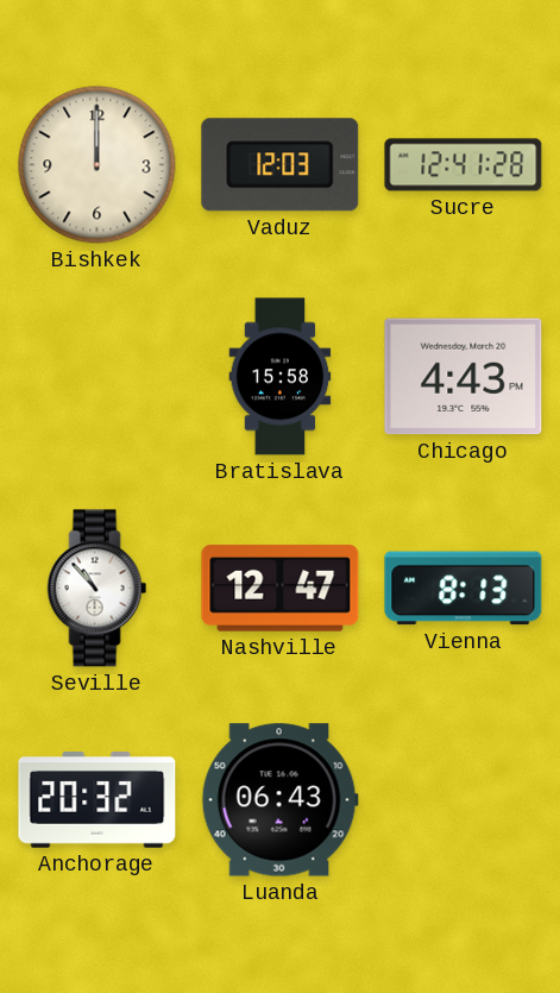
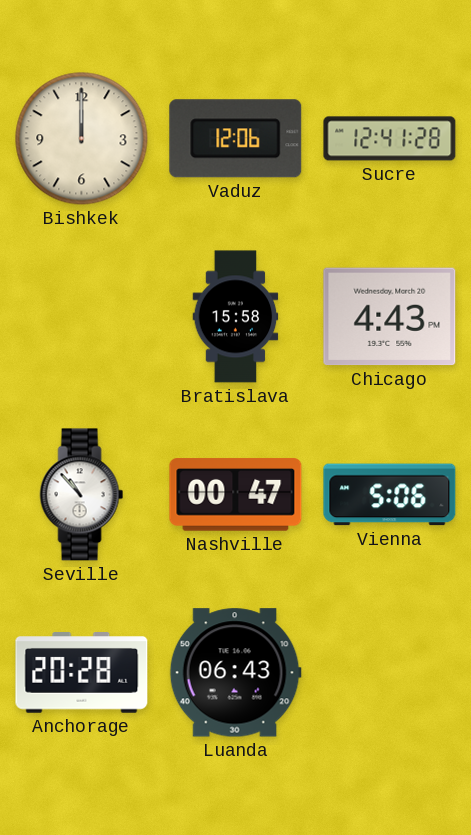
Vaduz: 12:03 -> 12:06 (236, 139)
Nashville: 12:47 -> 00:47 (236, 495)
Vienna: 8:13 -> 5:06 (390, 495)
Anchorage: 20:32 -> 20:28 (82, 673)
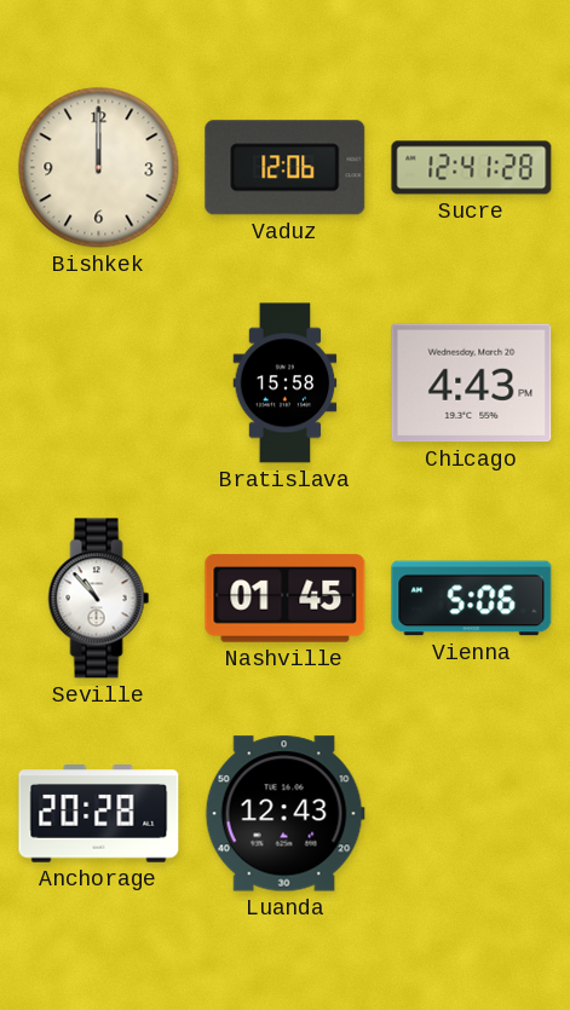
Nashville: 00:47 -> 01:45 (286, 599)
Luanda: 06:43 -> 12:43 (284, 814)
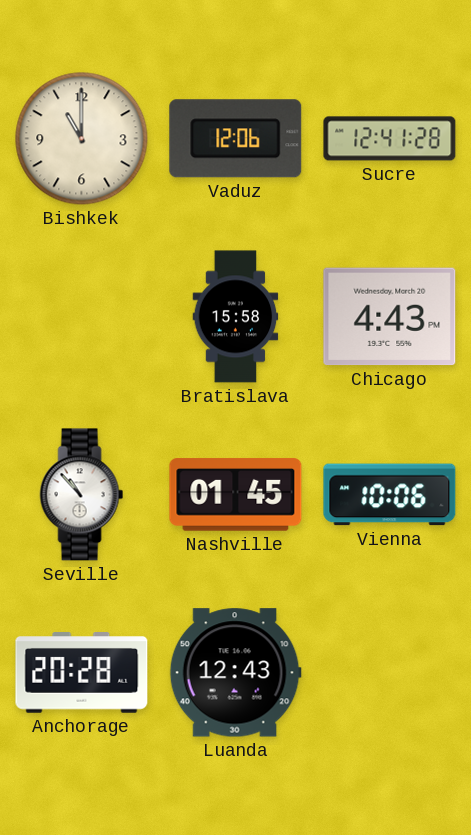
Bishkek: 12:00 -> 11:00 (82, 139)
Vienna: 5:06 -> 10:06 (390, 495)
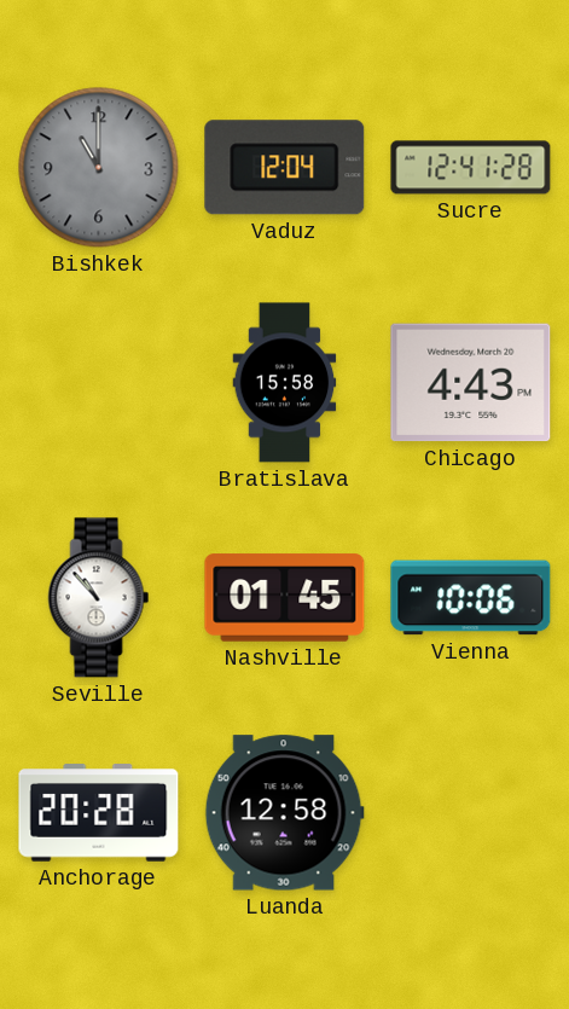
Bishkek dial: cream -> grey (99, 168)
Vaduz: 12:06 -> 12:04 (285, 168)
Luanda: 12:43 -> 12:58 (284, 813)
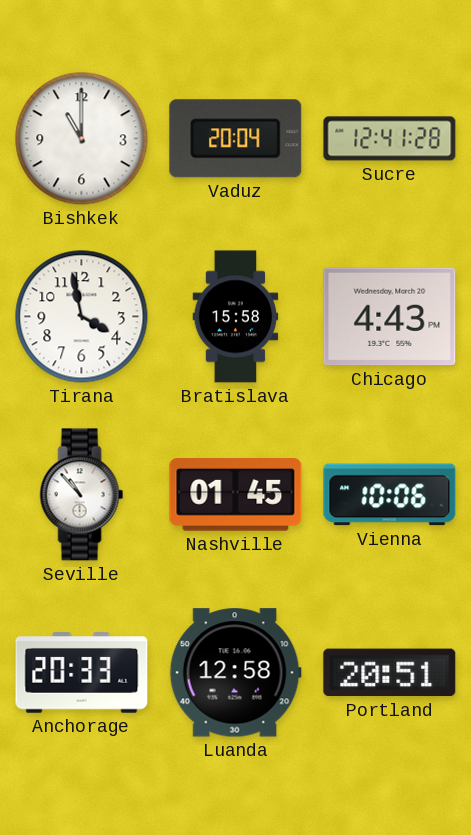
Bishkek dial: grey -> white (82, 139)
Vaduz: 12:04 -> 20:04 (236, 139)
Tirana: none -> 3:58 (82, 317)
Anchorage: 20:28 -> 20:33 (82, 673)
Portland: none -> 20:51 (390, 673)
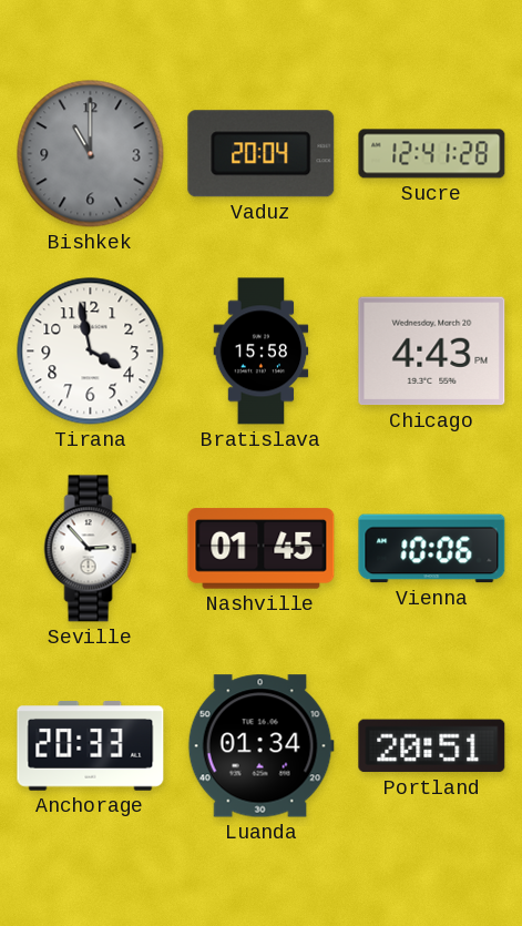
Bishkek dial: white -> grey (91, 154)
Seville: 10:53 -> 2:53 (91, 549)
Luanda: 12:58 -> 01:34 (260, 746)
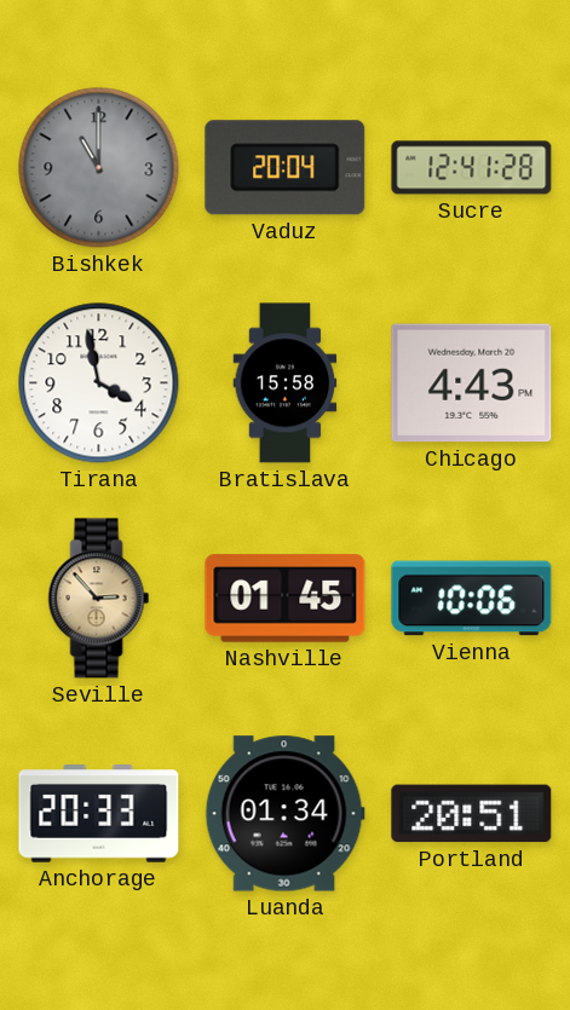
Seville dial: white -> champagne (99, 599)
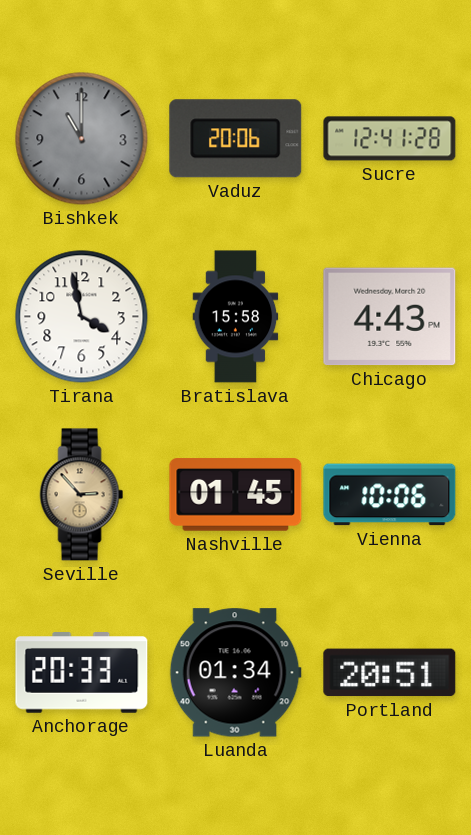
Vaduz: 20:04 -> 20:06 (236, 139)
